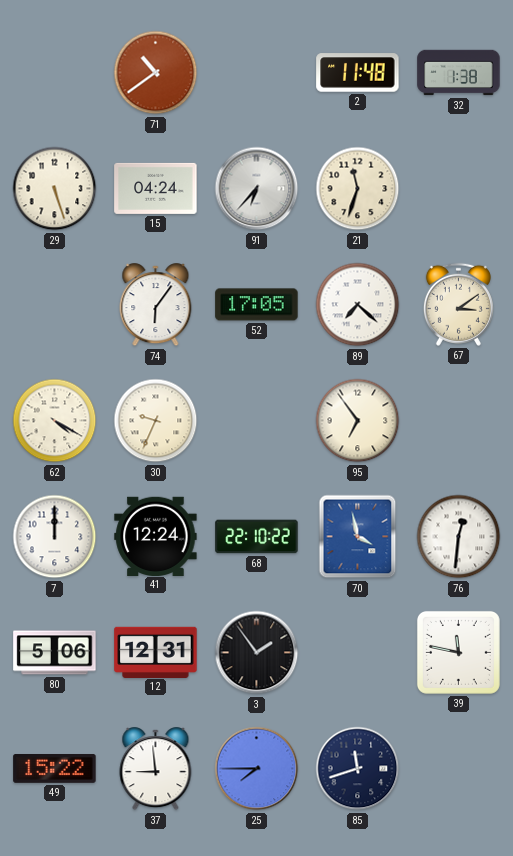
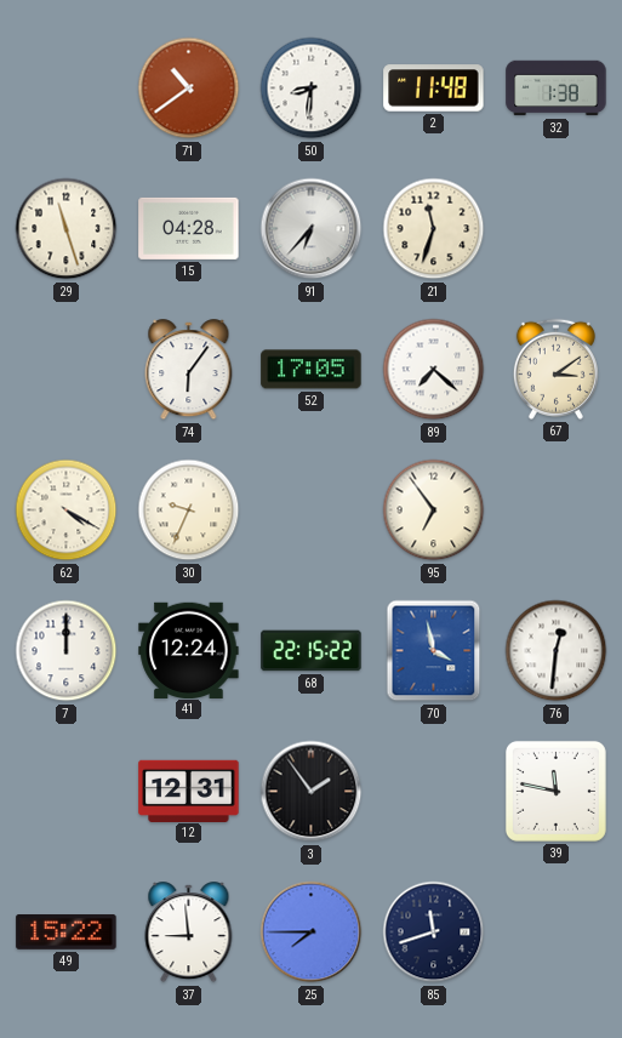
50: none -> 8:31 (312, 89)
29: 5:27 -> 11:27 (67, 229)
15: 04:24 -> 04:28 (189, 228)
68: 22:10 -> 22:15 (312, 651)
80: 5:06 -> none (55, 653)
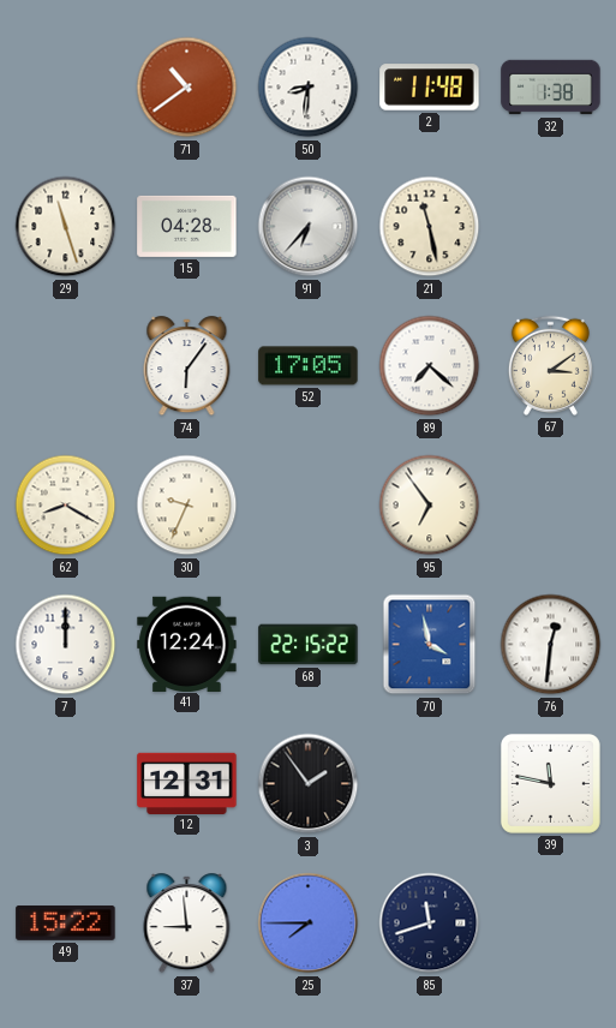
21: 11:33 -> 11:28 (430, 227)
62: 4:20 -> 8:20 (66, 506)
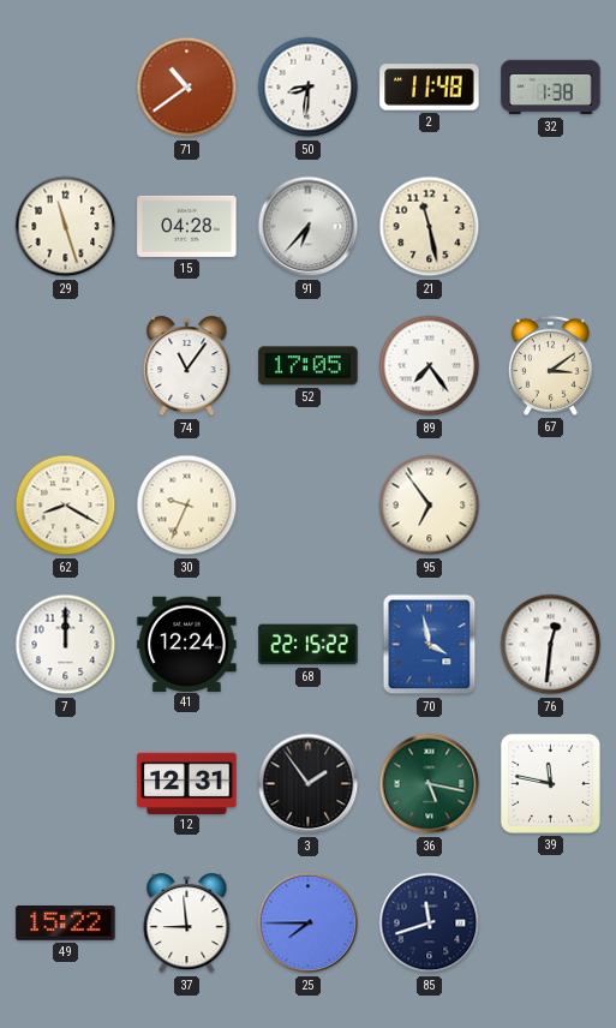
74: 6:06 -> 11:06 (187, 366)
89: 7:22 -> 7:24 (430, 366)
36: none -> 5:17 (430, 784)
